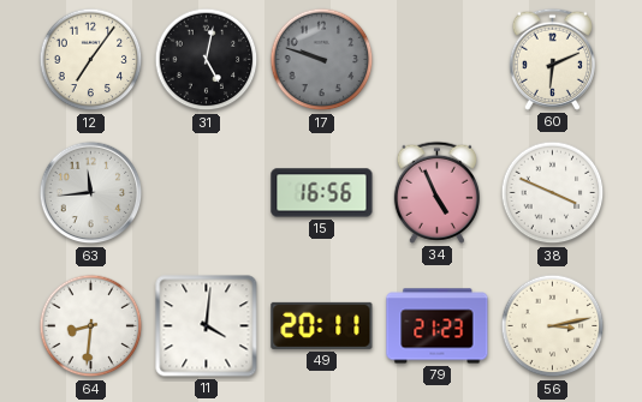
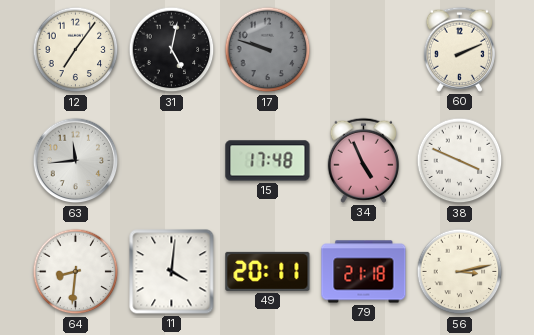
60: 6:11 -> 2:11 (459, 49)
15: 16:56 -> 17:48 (268, 161)
79: 21:23 -> 21:18 (364, 272)
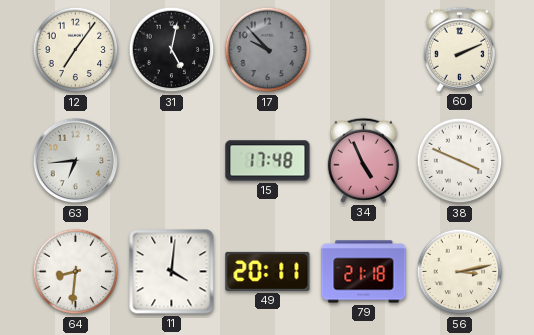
17: 9:48 -> 9:53 (268, 50)
63: 11:44 -> 6:44 (76, 161)
